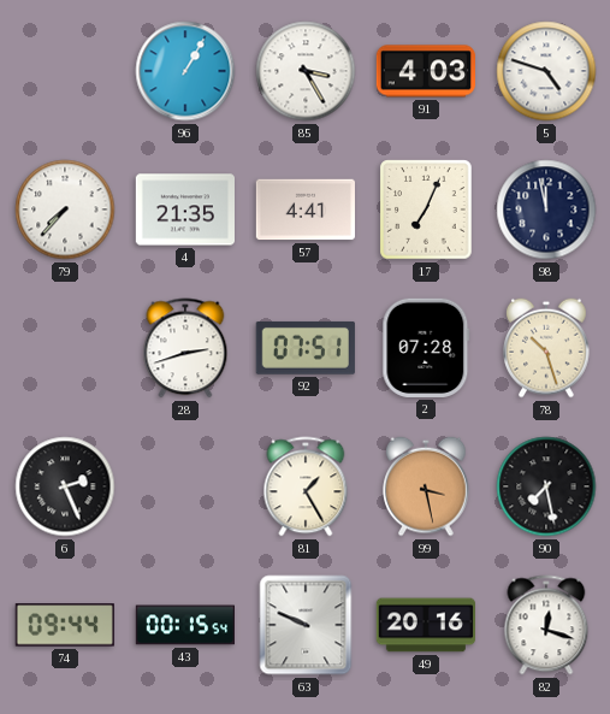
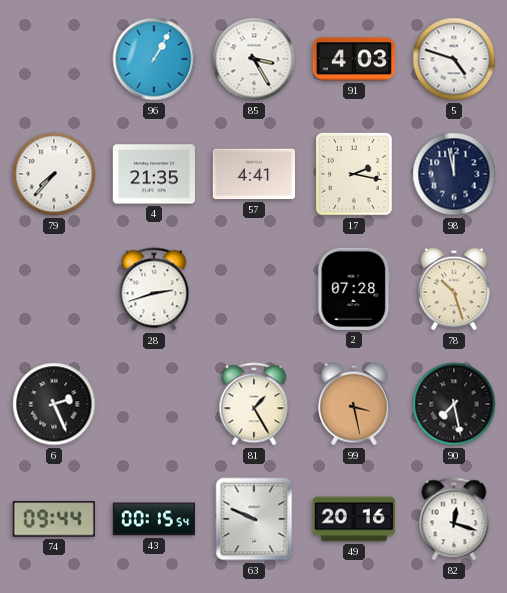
17: 7:04 -> 2:17 (354, 174)
92: 07:51 -> none (306, 348)
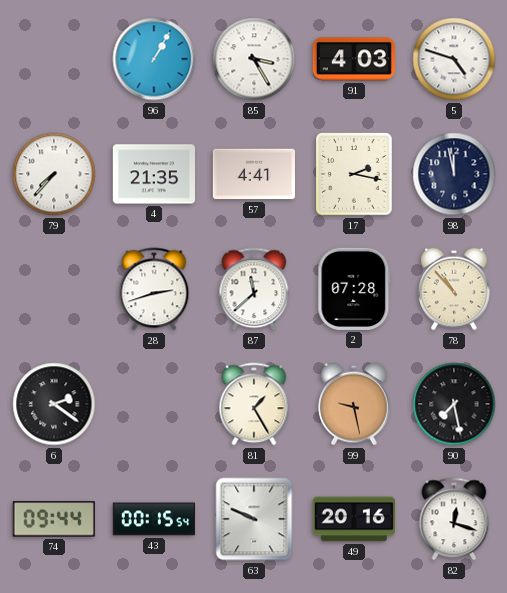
87: none -> 11:38 (254, 289)
78: 10:27 -> 10:53 (454, 289)
6: 2:26 -> 2:21 (54, 404)
99: 3:28 -> 9:28 (354, 404)
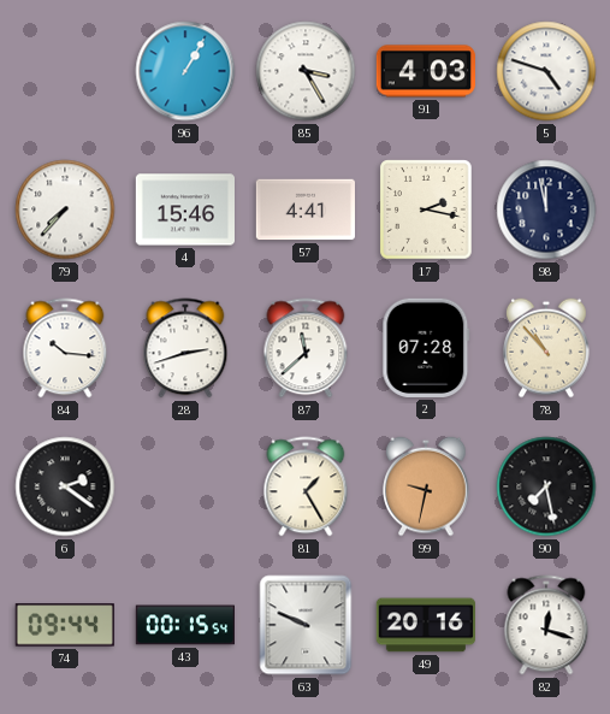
4: 21:35 -> 15:46 (184, 210)
84: none -> 10:16 (65, 348)
99: 9:28 -> 9:32 (426, 486)
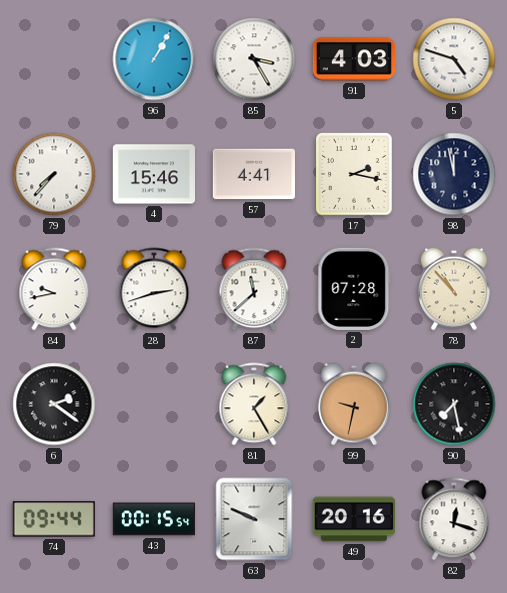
84: 10:16 -> 9:43 (54, 289)
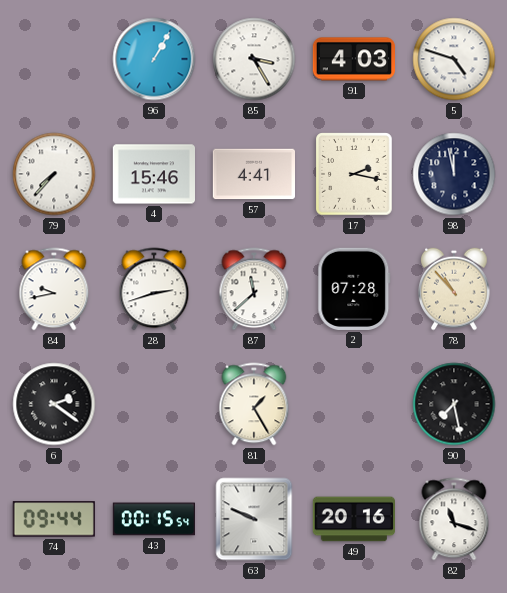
99: 9:32 -> none (354, 404)
82: 12:18 -> 11:18 (454, 519)
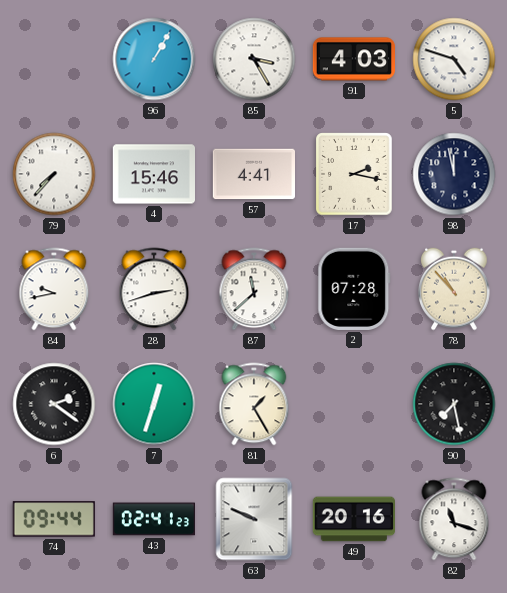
7: none -> 12:33 (154, 404)
43: 00:15 -> 02:41 (153, 519)
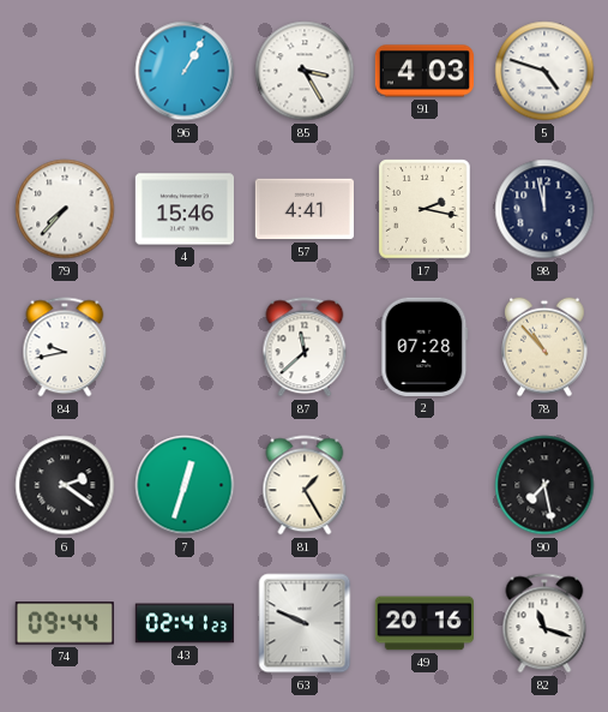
28: 2:42 -> none (154, 289)
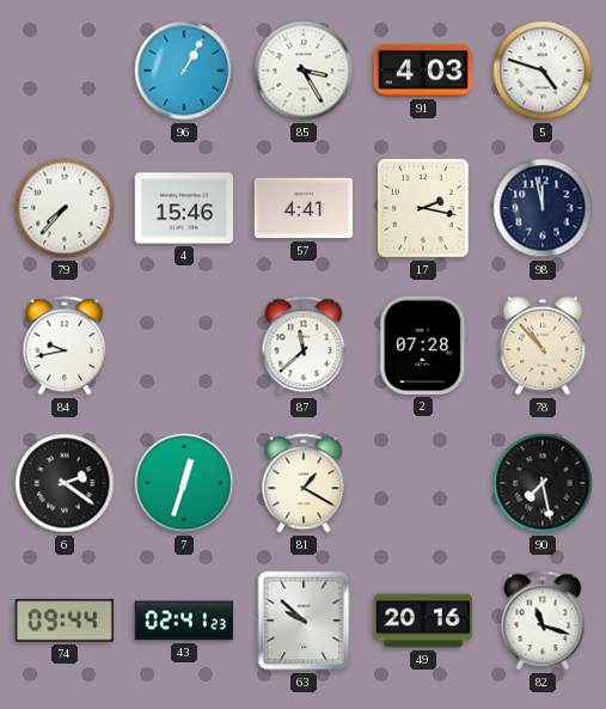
81: 1:25 -> 1:20 (304, 483)
63: 9:49 -> 9:52 (304, 621)
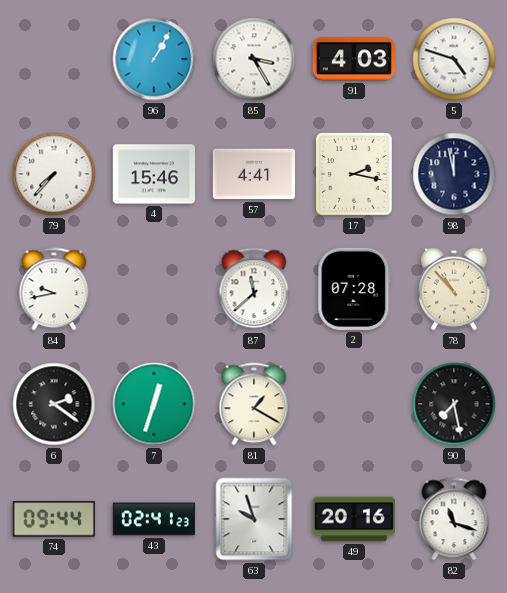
63: 9:52 -> 9:57 (254, 519)
